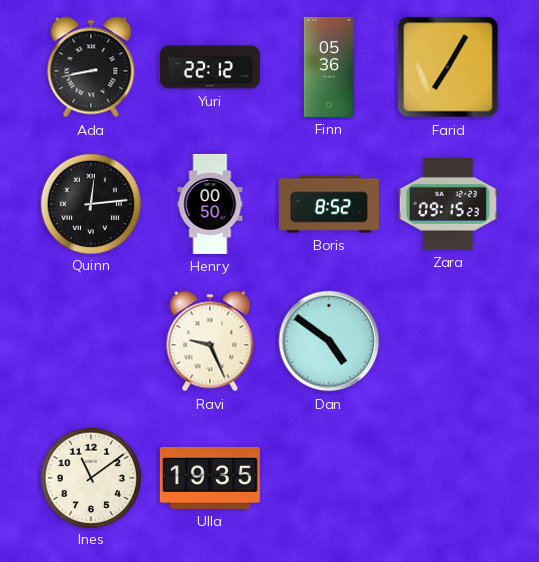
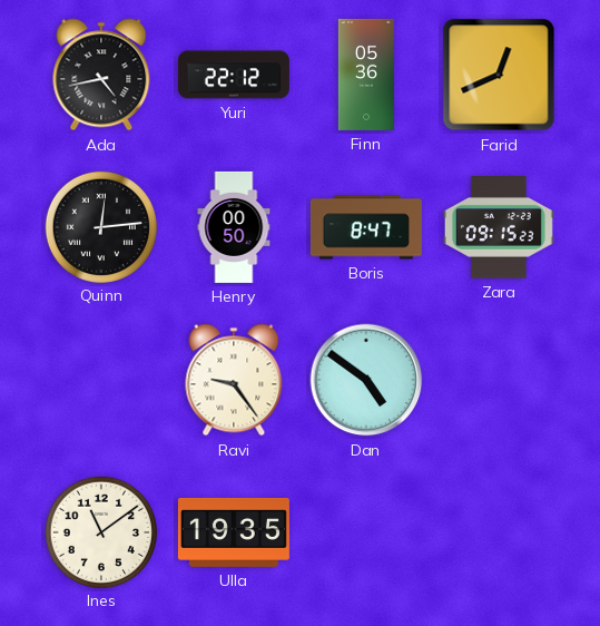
Ada: 8:43 -> 4:43 (101, 75)
Farid: 7:05 -> 12:41 (499, 75)
Boris: 8:52 -> 8:47 (366, 227)
Ravi: 9:26 -> 9:24 (234, 380)
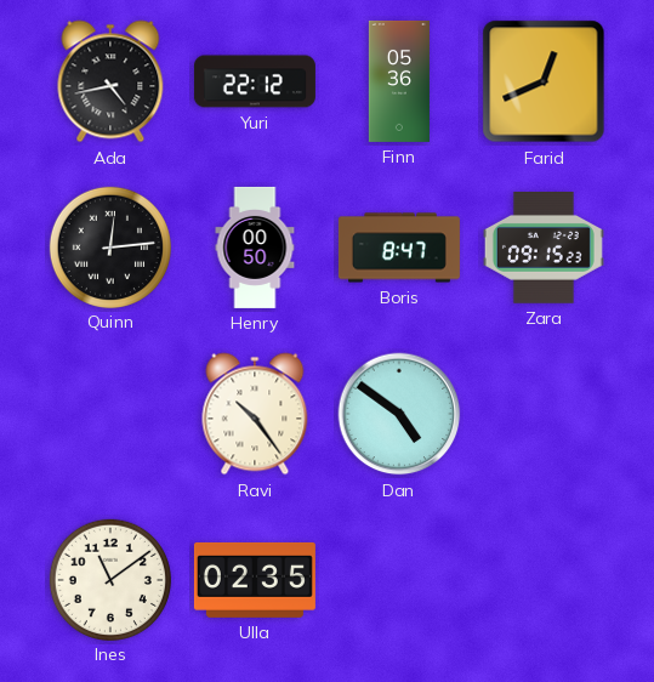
Ravi: 9:24 -> 10:24 (255, 414)
Ulla: 19:35 -> 02:35 (255, 580)
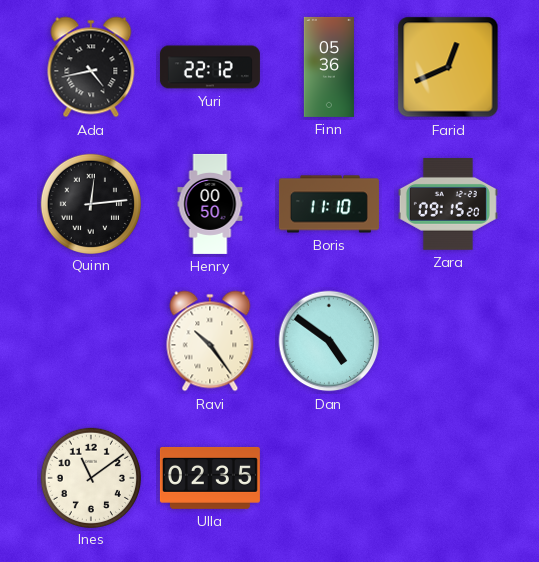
Boris: 8:47 -> 11:10 (329, 204)
Zara: 09:15:23 -> 09:15:20 (448, 205)
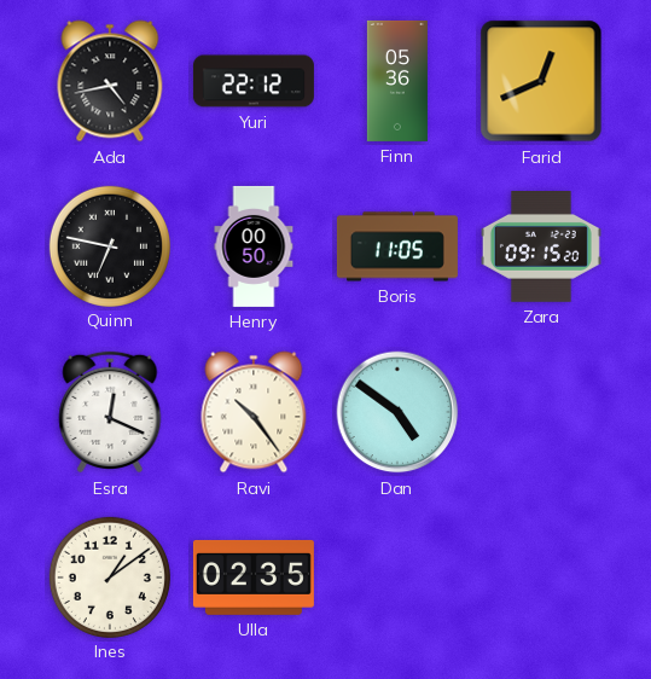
Quinn: 12:14 -> 6:47 (109, 245)
Boris: 11:10 -> 11:05 (397, 246)
Esra: none -> 12:19 (110, 412)
Ines: 11:09 -> 1:09 (109, 576)
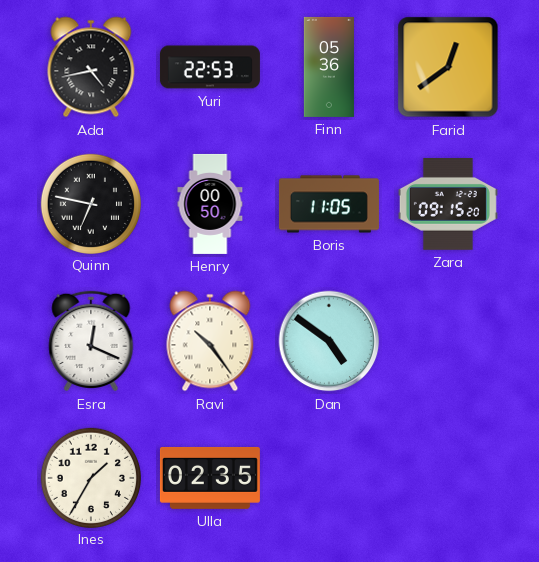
Yuri: 22:12 -> 22:53 (210, 67)
Farid: 12:41 -> 12:39 (448, 67)
Ines: 1:09 -> 1:35 (90, 477)
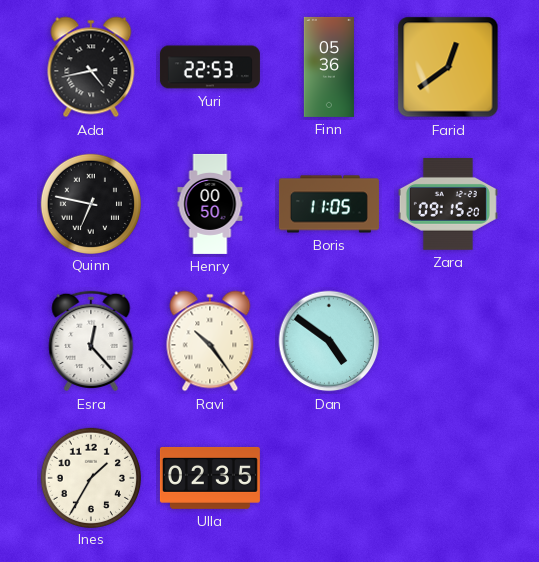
Esra: 12:19 -> 12:23 (91, 341)
